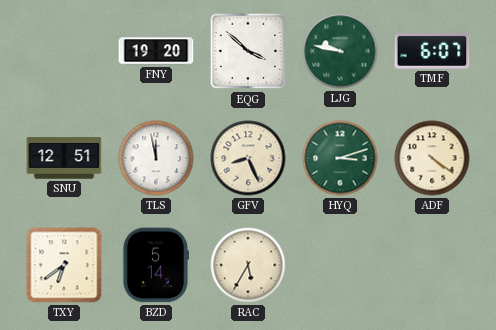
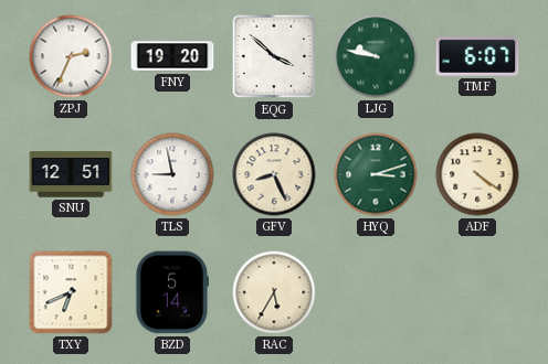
ZPJ: none -> 2:34 (71, 56)
TLS: 11:58 -> 8:58 (172, 174)
TXY: 6:39 -> 6:41 (71, 292)
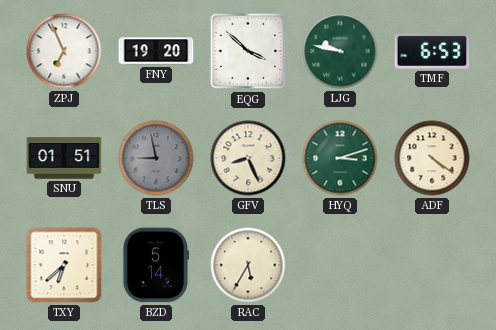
ZPJ: 2:34 -> 6:56 (64, 51)
TMF: 6:07 -> 6:53 (432, 51)
SNU: 12:51 -> 01:51 (64, 158)
TLS dial: white -> grey (156, 158)
TXY: 6:41 -> 6:38 (64, 265)
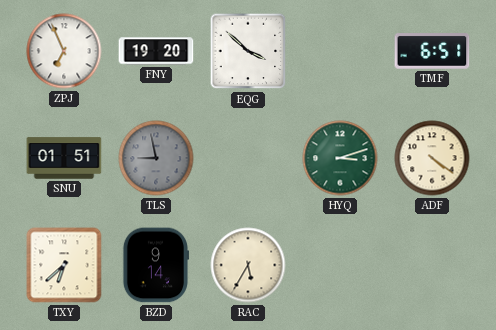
LJG: 9:47 -> none (340, 51)
TMF: 6:53 -> 6:51 (432, 51)
GFV: 8:26 -> none (248, 158)
BZD: 5:14 -> 9:14 (155, 265)
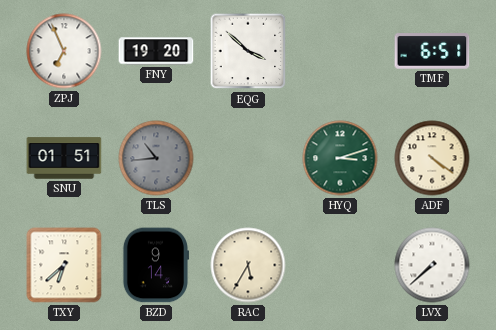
TLS: 8:58 -> 10:44 (156, 158)
LVX: none -> 7:38 (432, 265)
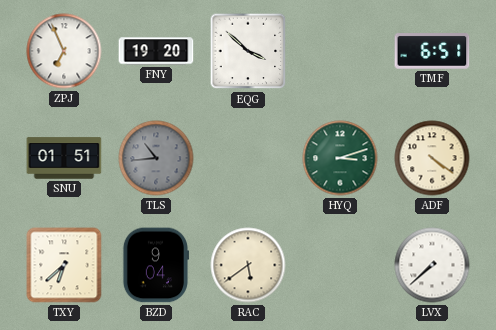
BZD: 9:14 -> 9:04 (155, 265)
RAC: 5:35 -> 5:39 (248, 265)
